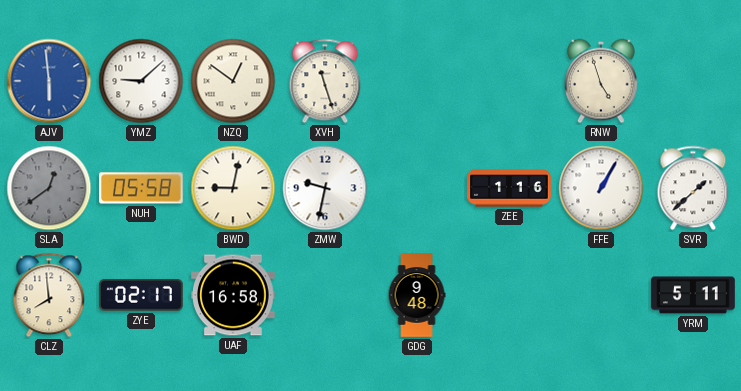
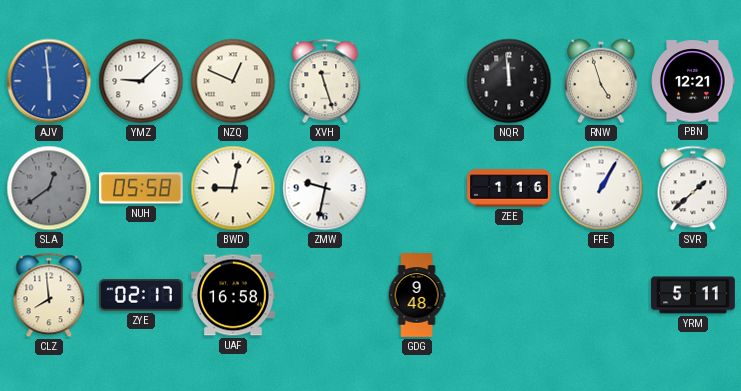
NZQ: 12:51 -> 12:49 (233, 81)
NQR: none -> 11:59 (509, 81)
PBN: none -> 12:21 (693, 81)
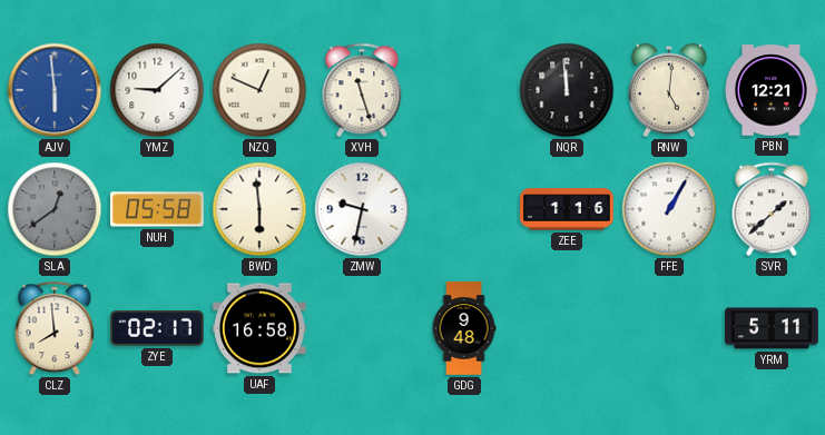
RNW: 4:57 -> 5:01 (670, 90)
BWD: 9:02 -> 5:59 (259, 209)
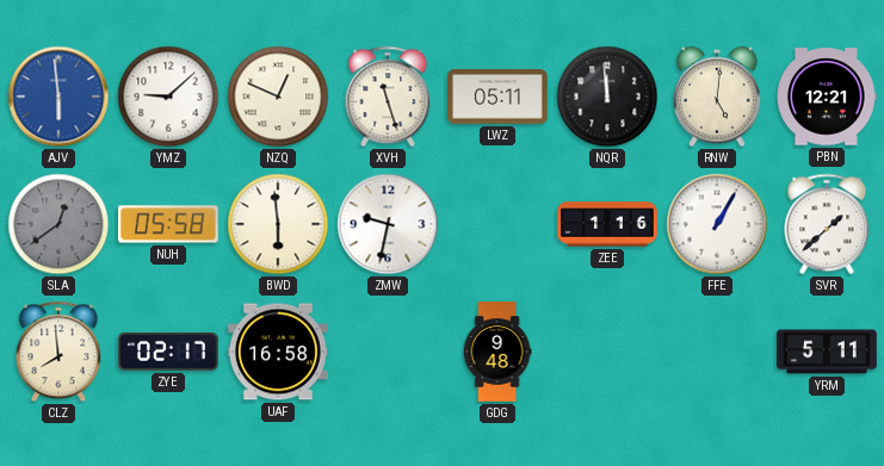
LWZ: none -> 05:11 (497, 98)
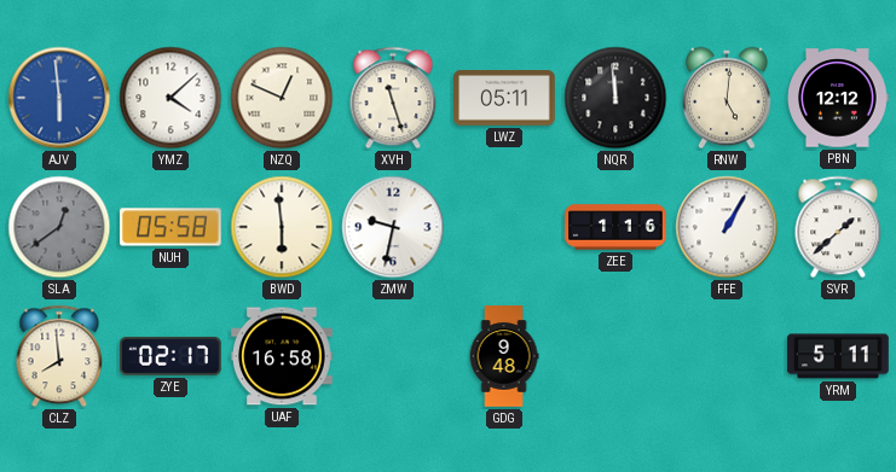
YMZ: 9:08 -> 4:08 (170, 98)
PBN: 12:21 -> 12:12 (838, 98)
